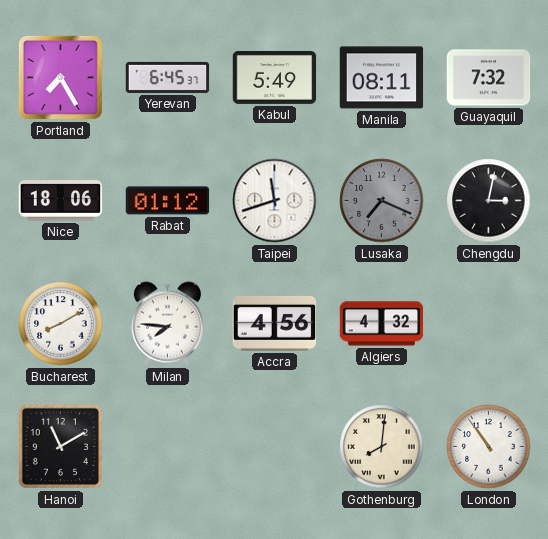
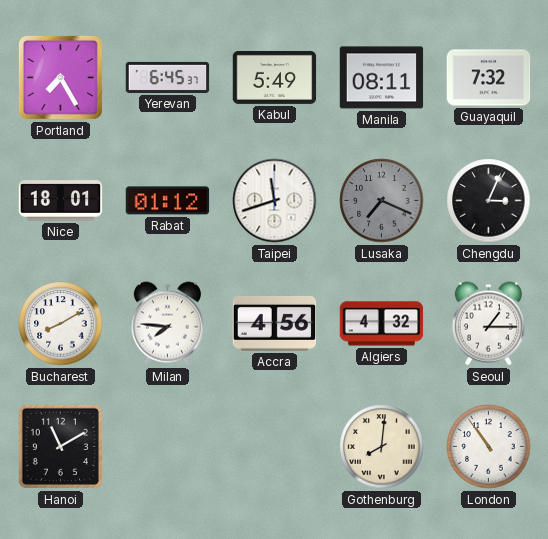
Nice: 18:06 -> 18:01 (61, 201)
Chengdu: 3:02 -> 3:04 (489, 201)
Seoul: none -> 1:15 (488, 324)
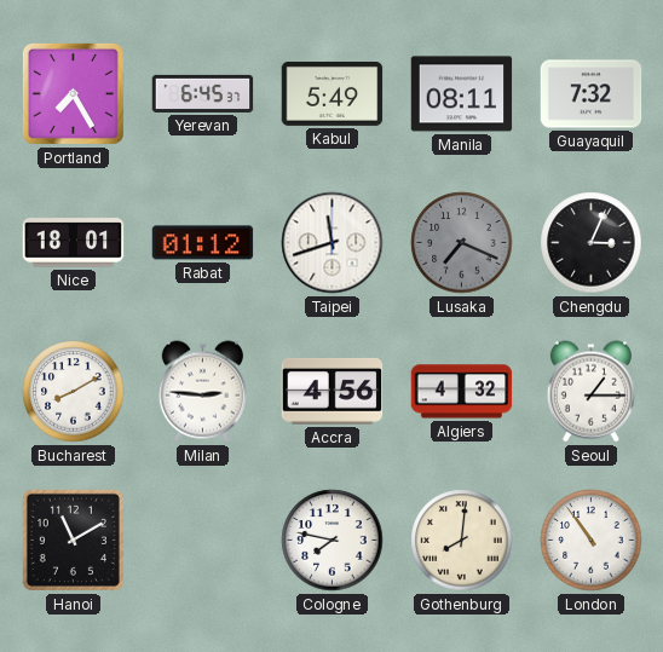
Milan: 7:46 -> 2:46 (202, 392)
Cologne: none -> 7:47 (333, 541)
